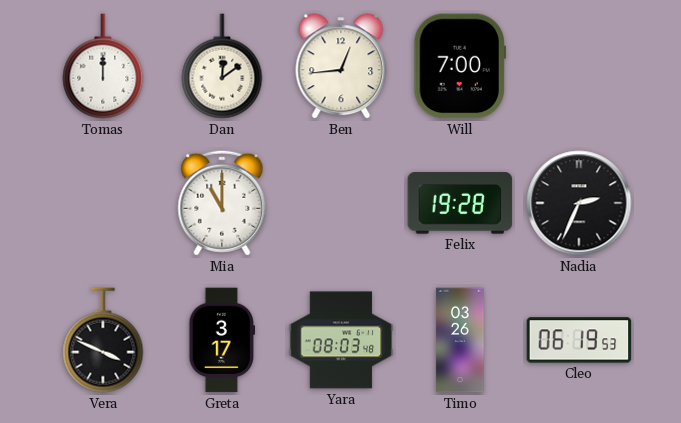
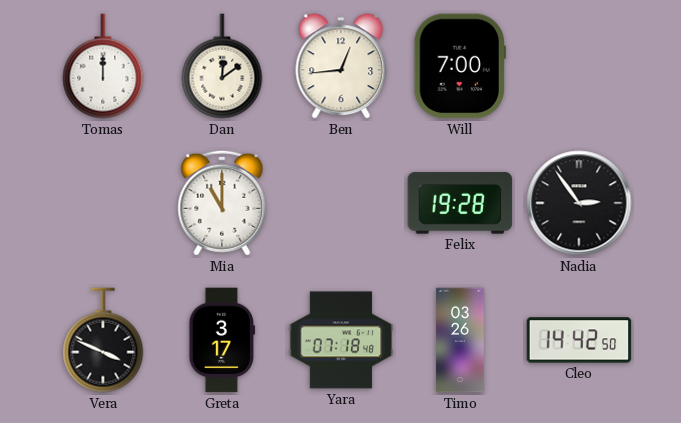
Nadia: 2:34 -> 2:54 (579, 203)
Yara: 08:03 -> 07:18 (341, 340)
Cleo: 06:19 -> 14:42 (579, 340)
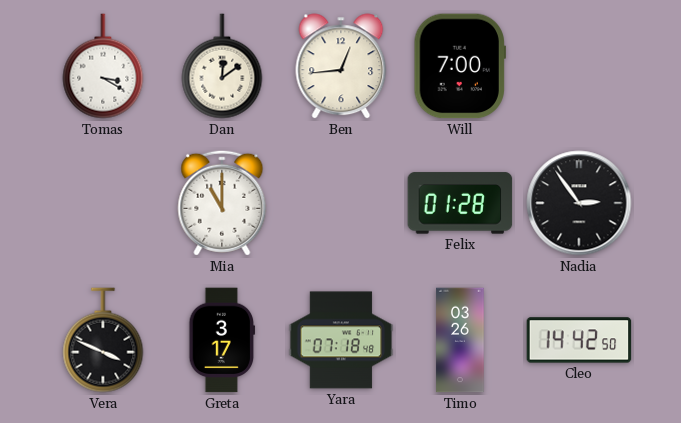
Tomas: 12:00 -> 3:20 (103, 66)
Felix: 19:28 -> 01:28 (460, 203)
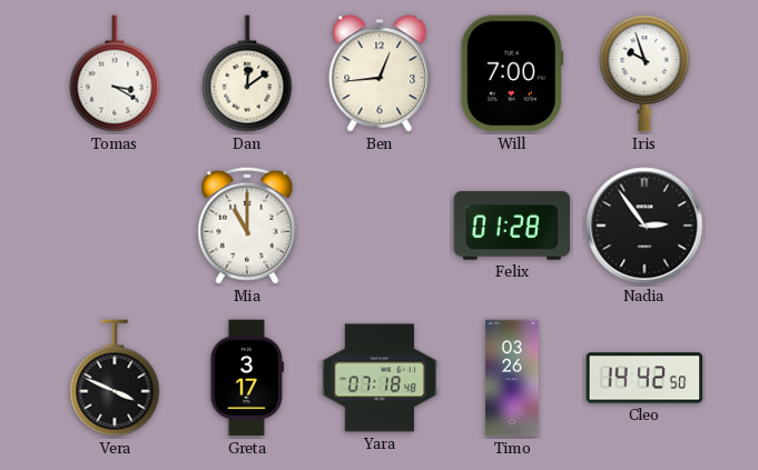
Iris: none -> 9:57 (644, 73)
